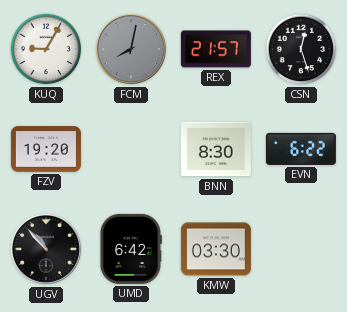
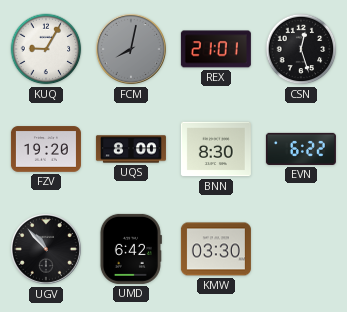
REX: 21:57 -> 21:01 (216, 49)
UQS: none -> 8:00 (131, 149)
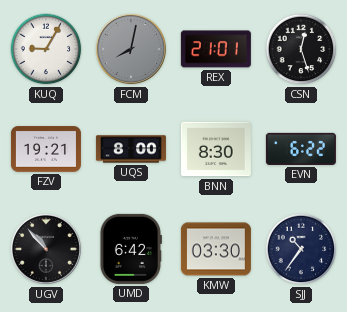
FZV: 19:20 -> 19:21 (46, 149)
SJJ: none -> 10:36 (301, 249)
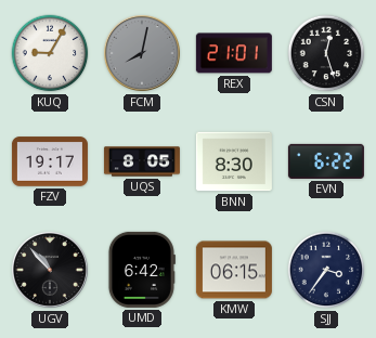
FZV: 19:21 -> 19:17 (50, 161)
UQS: 8:00 -> 8:05 (142, 161)
KMW: 03:30 -> 06:15 (234, 270)
SJJ: 10:36 -> 3:36 (326, 270)
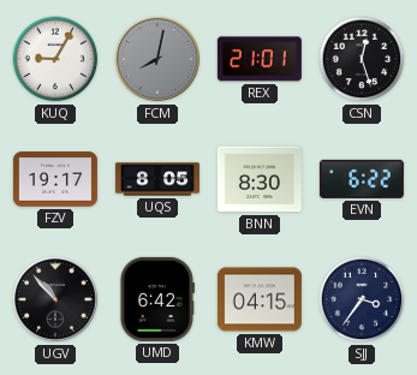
KMW: 06:15 -> 04:15 (260, 299)
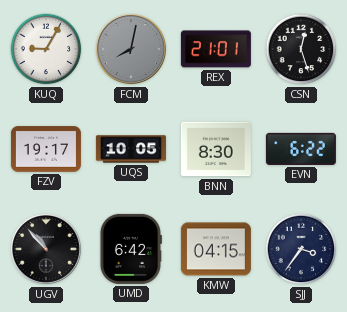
UQS: 8:05 -> 10:05 (131, 149)
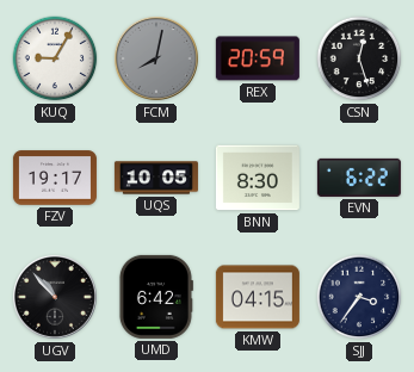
REX: 21:01 -> 20:59 (258, 58)
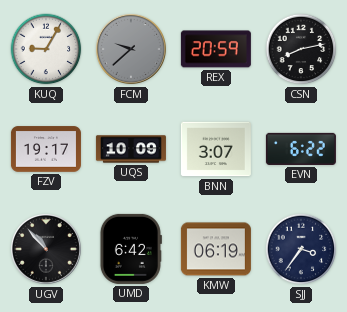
FCM: 8:02 -> 9:38 (131, 49)
CSN: 12:27 -> 8:13 (301, 49)
UQS: 10:05 -> 10:09 (131, 149)
BNN: 8:30 -> 3:07 (216, 149)
KMW: 04:15 -> 06:19 (216, 249)
